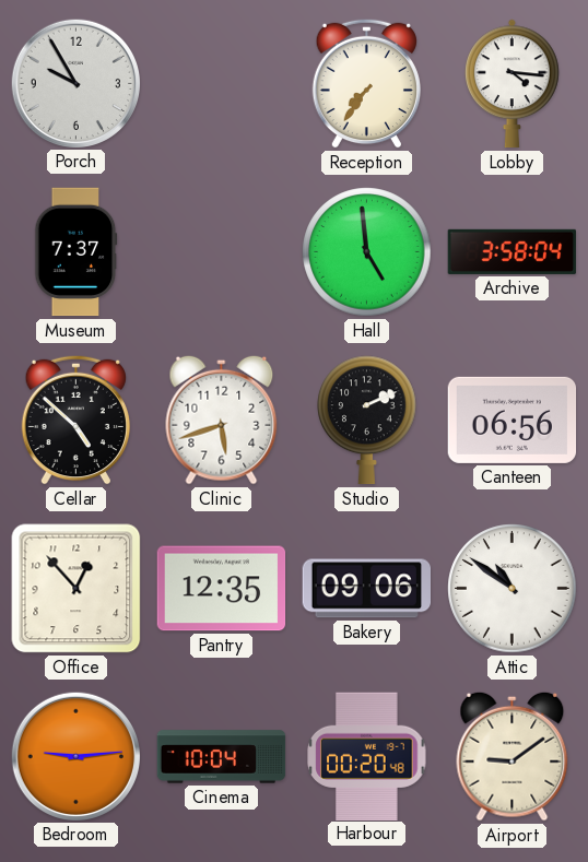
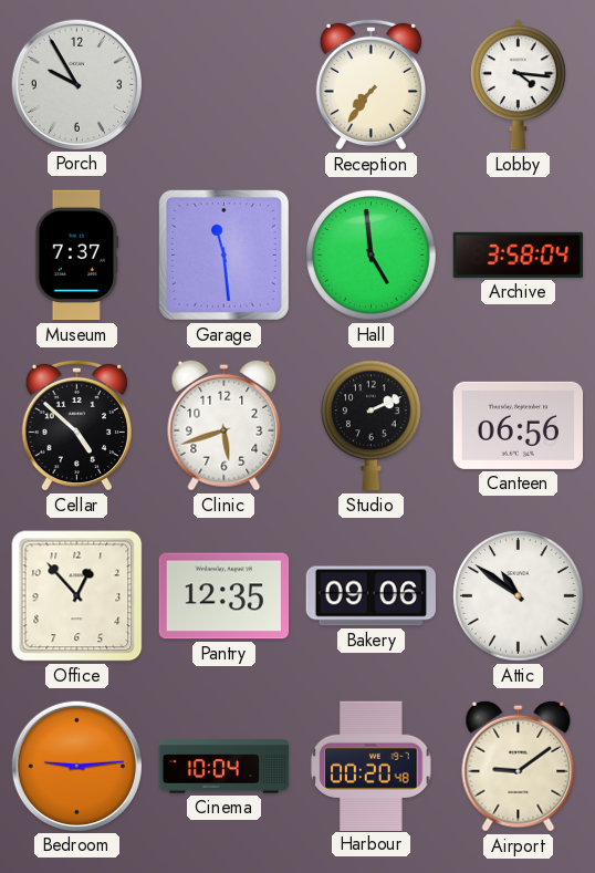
Garage: none -> 11:29 (223, 254)
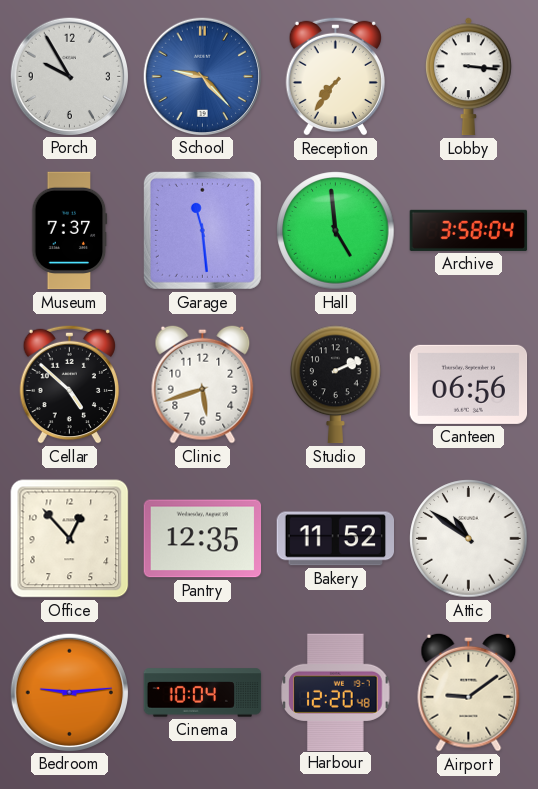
School: none -> 9:23 (202, 76)
Lobby: 4:16 -> 3:16 (469, 77)
Bakery: 09:06 -> 11:52 (336, 539)
Harbour: 00:20 -> 12:20 (336, 692)
